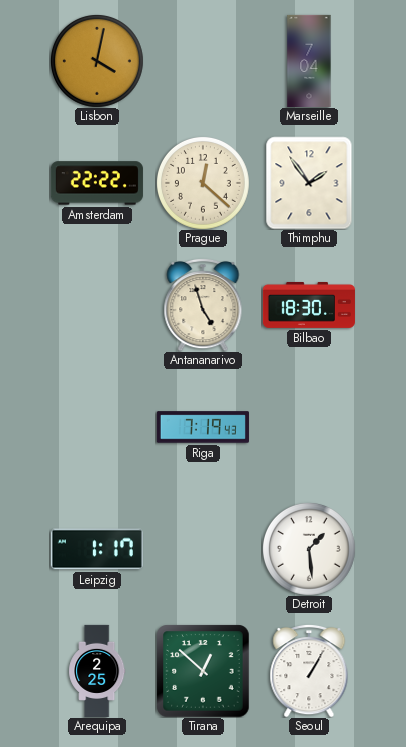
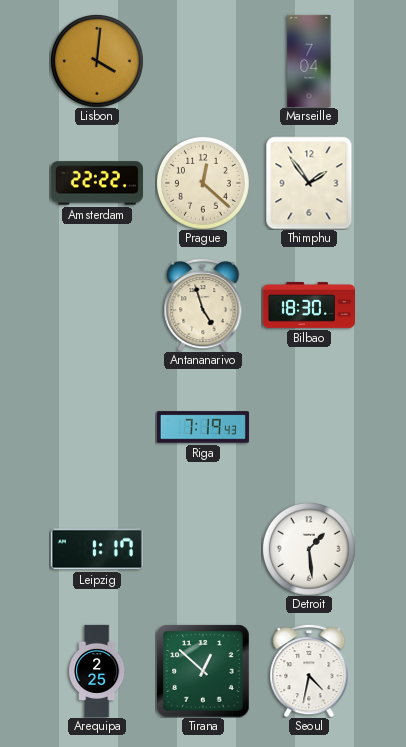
Lisbon: 4:02 -> 4:01 (97, 61)
Seoul: 1:05 -> 4:32 (309, 671)
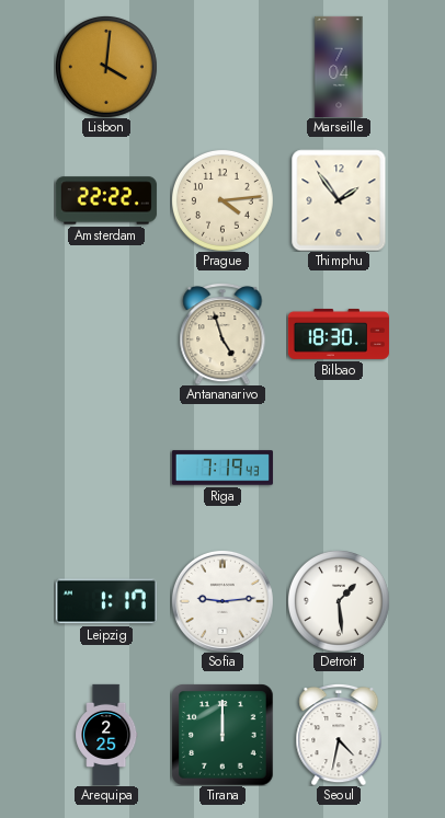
Prague: 12:22 -> 4:14 (222, 200)
Sofia: none -> 9:14 (222, 601)
Tirana: 12:52 -> 12:00 (222, 735)
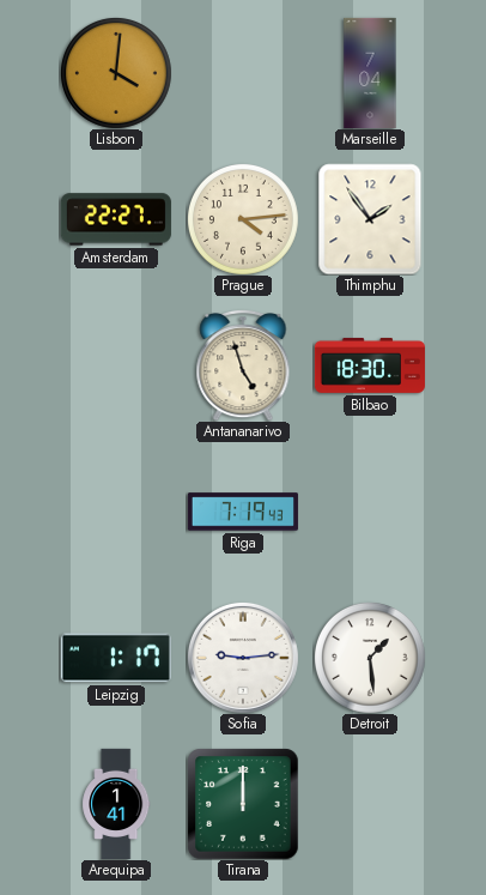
Amsterdam: 22:22 -> 22:27 (116, 219)
Arequipa: 2:25 -> 1:41 (116, 803)
Seoul: 4:32 -> none (339, 735)
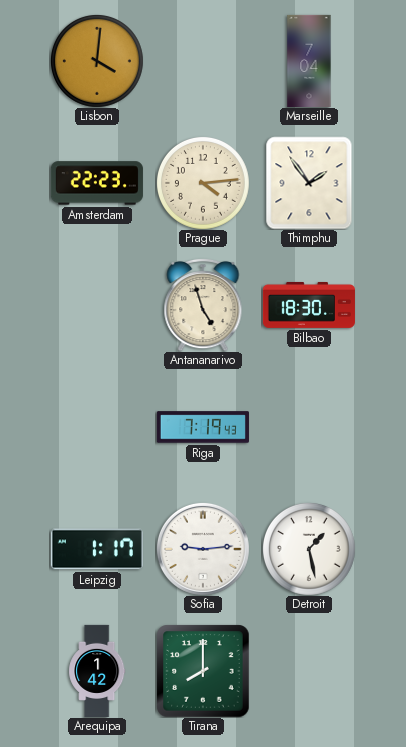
Amsterdam: 22:27 -> 22:23 (97, 183)
Detroit: 1:29 -> 1:28 (309, 549)
Arequipa: 1:41 -> 1:42 (97, 670)
Tirana: 12:00 -> 8:00 (203, 671)
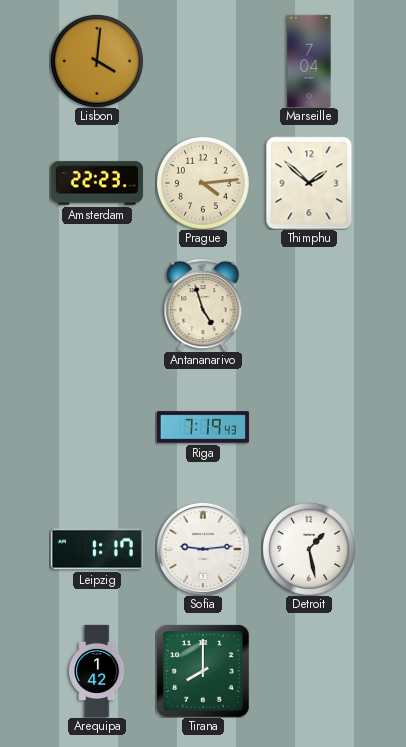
Thimphu: 1:54 -> 1:52 (309, 183)
Bilbao: 18:30 -> none (309, 305)
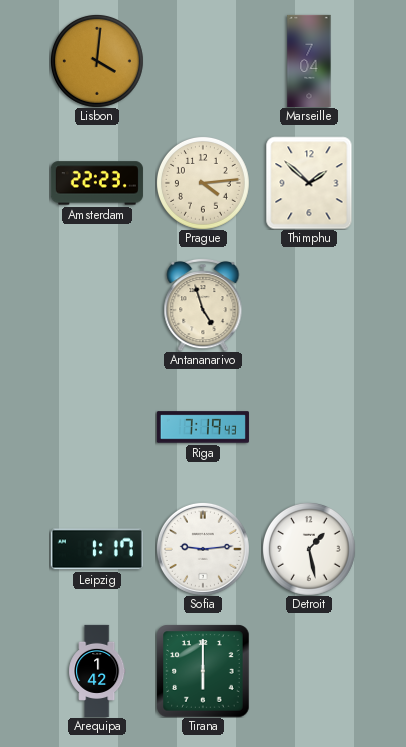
Tirana: 8:00 -> 6:00 (203, 671)
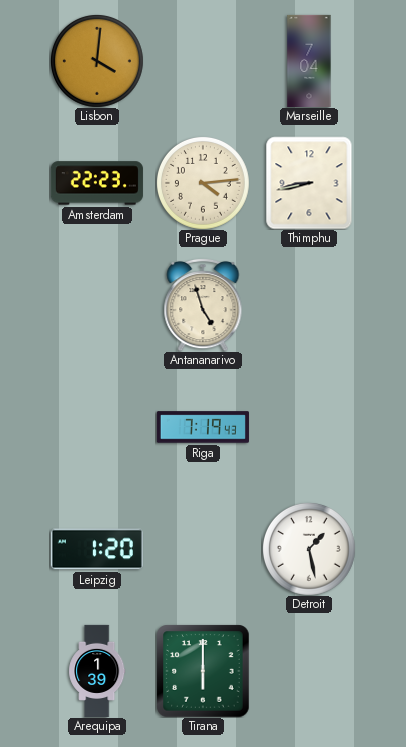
Thimphu: 1:52 -> 8:43 (309, 183)
Leipzig: 1:17 -> 1:20 (97, 549)
Sofia: 9:14 -> none (203, 549)
Arequipa: 1:42 -> 1:39 (97, 670)
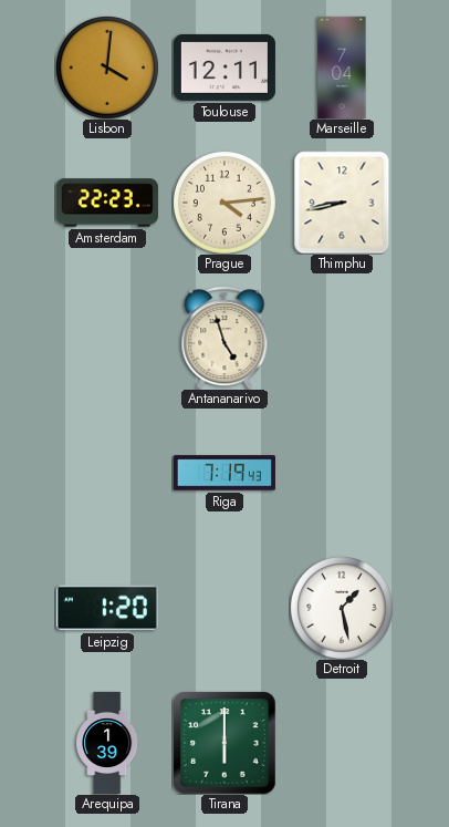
Toulouse: none -> 12:11 (224, 68)
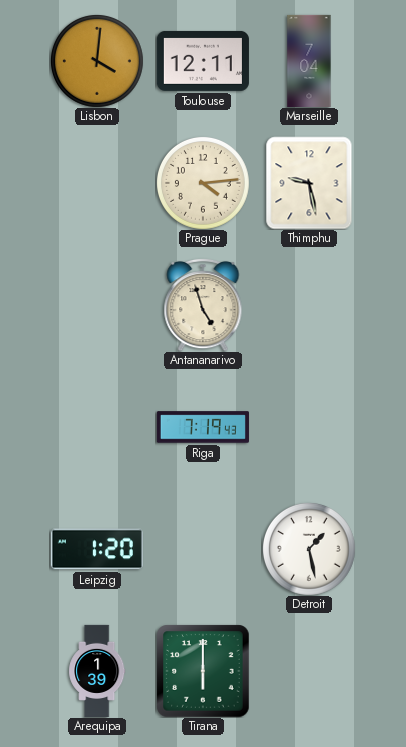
Amsterdam: 22:23 -> none (107, 203)
Thimphu: 8:43 -> 9:28 (309, 183)
